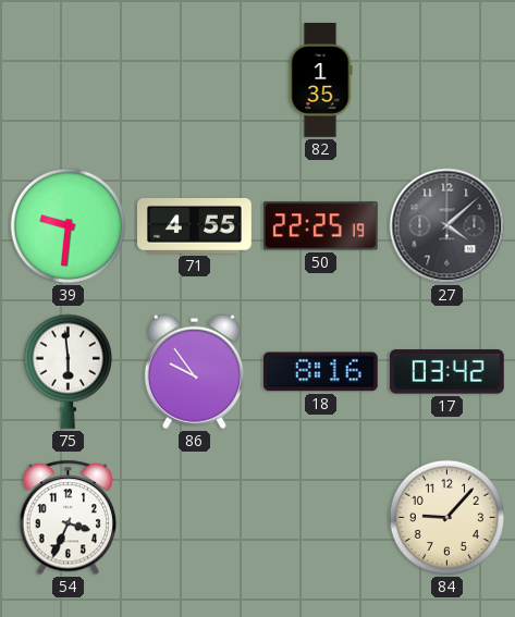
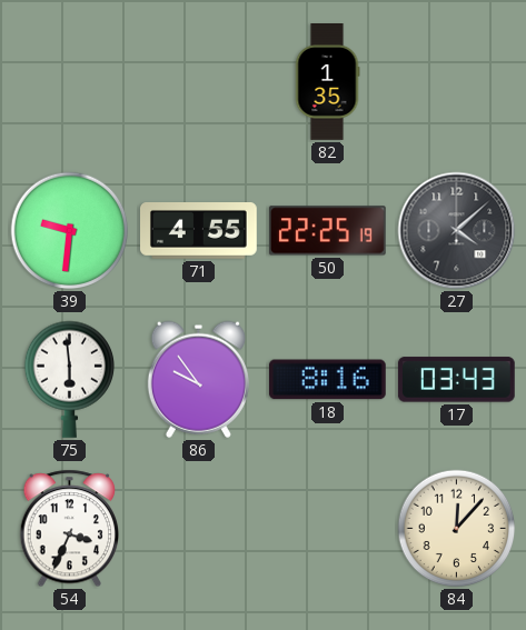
17: 03:42 -> 03:43 (456, 380)
84: 9:07 -> 12:07 (457, 529)
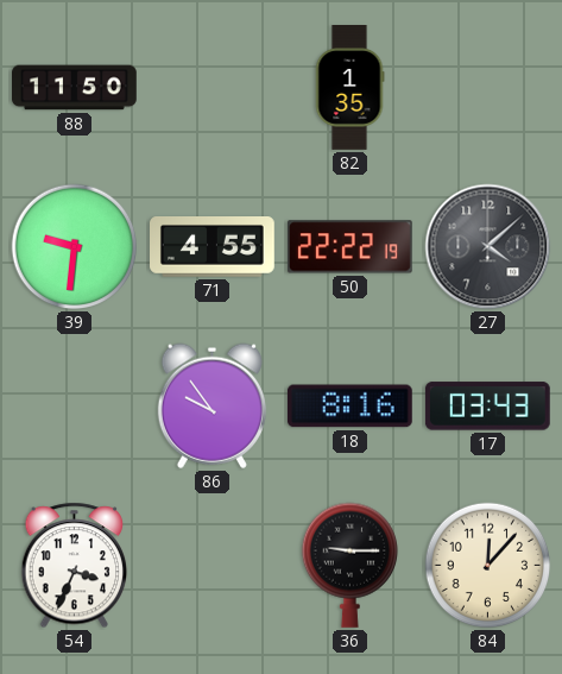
88: none -> 11:50 (75, 88)
50: 22:25 -> 22:22 (349, 247)
75: 5:59 -> none (69, 379)
36: none -> 9:15 (349, 565)
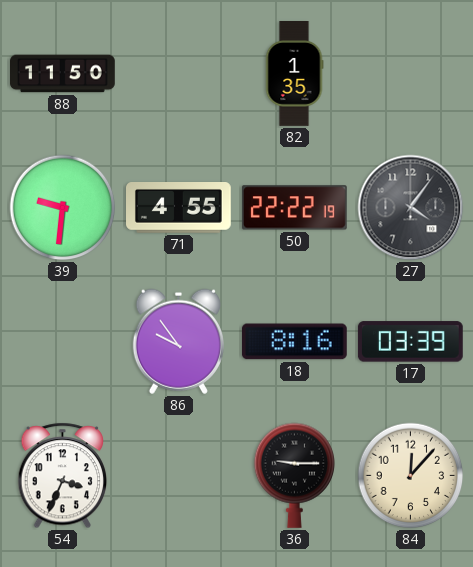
27: 4:08 -> 4:06 (411, 208)
17: 03:43 -> 03:39 (410, 342)
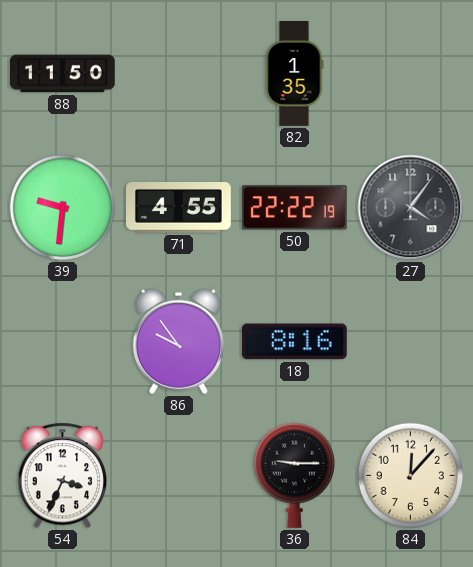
17: 03:39 -> none (410, 342)
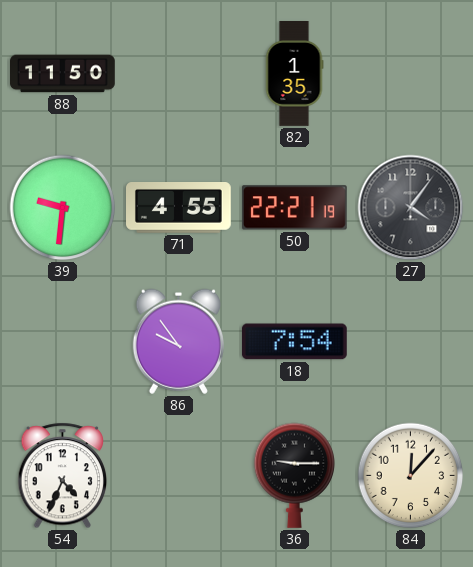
50: 22:22 -> 22:21 (294, 208)
18: 8:16 -> 7:54 (294, 342)
54: 3:34 -> 4:34 (63, 476)
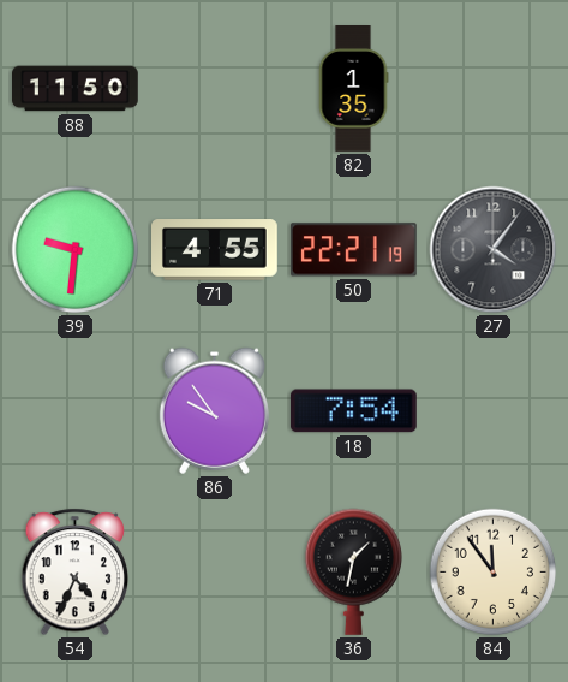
36: 9:15 -> 1:32 (353, 571)
84: 12:07 -> 11:54 (494, 573)
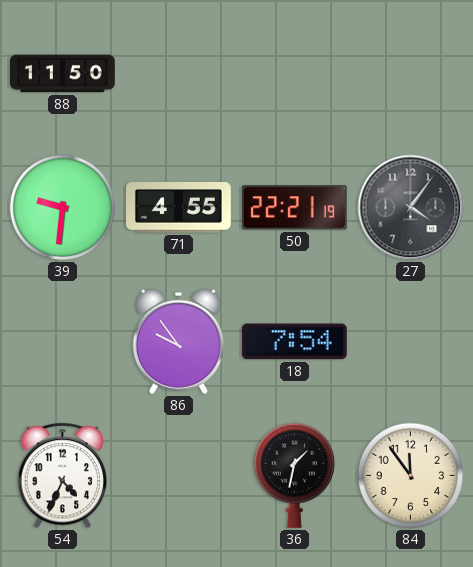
82: 1:35 -> none (353, 89)
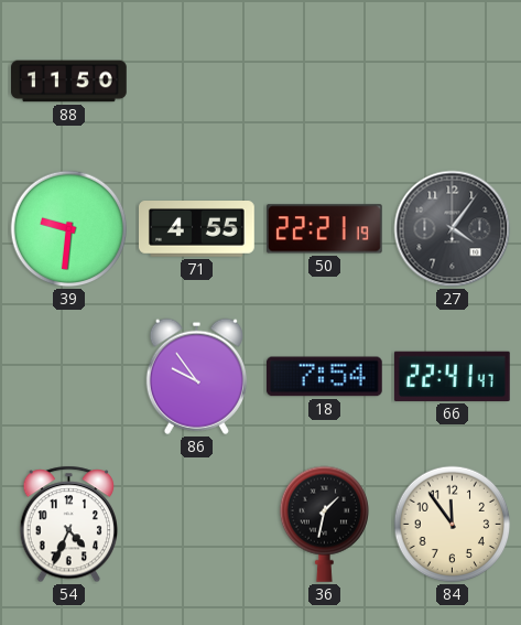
66: none -> 22:41 (452, 376)
